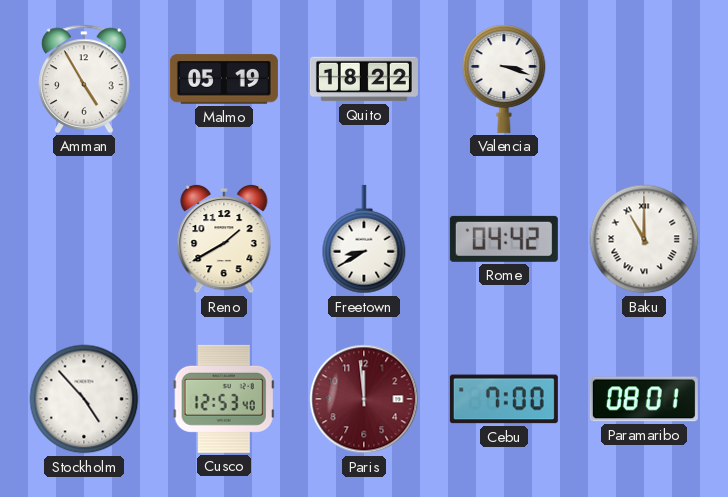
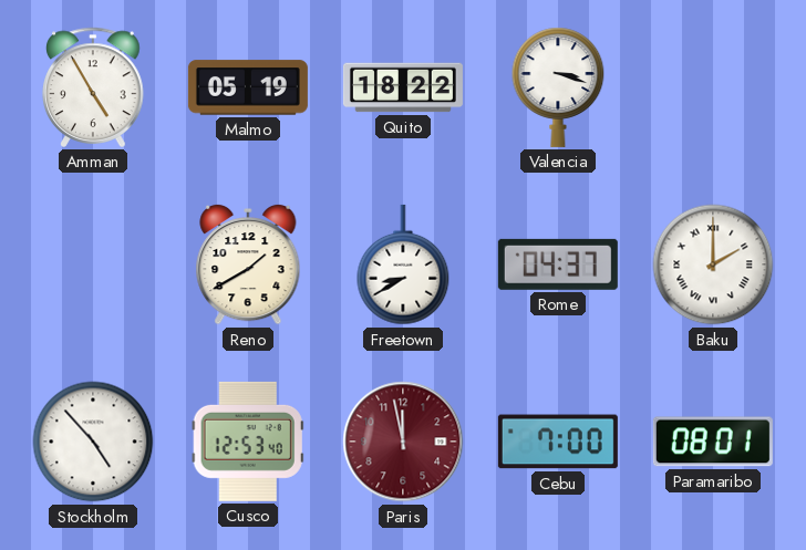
Rome: 04:42 -> 04:37 (558, 264)
Baku: 11:00 -> 2:00 (713, 264)
Paris: 11:59 -> 11:58 (403, 442)
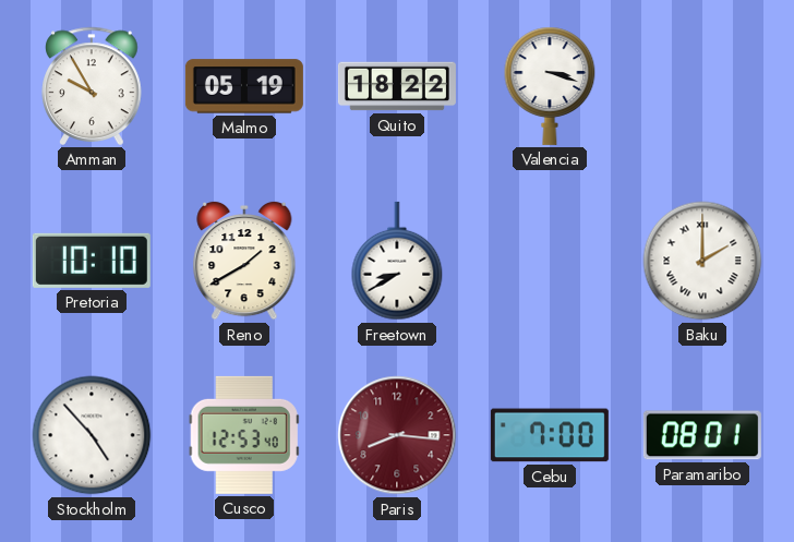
Amman: 4:55 -> 9:55 (92, 86)
Pretoria: none -> 10:10 (92, 261)
Rome: 04:37 -> none (558, 264)
Paris: 11:58 -> 8:16 (397, 435)
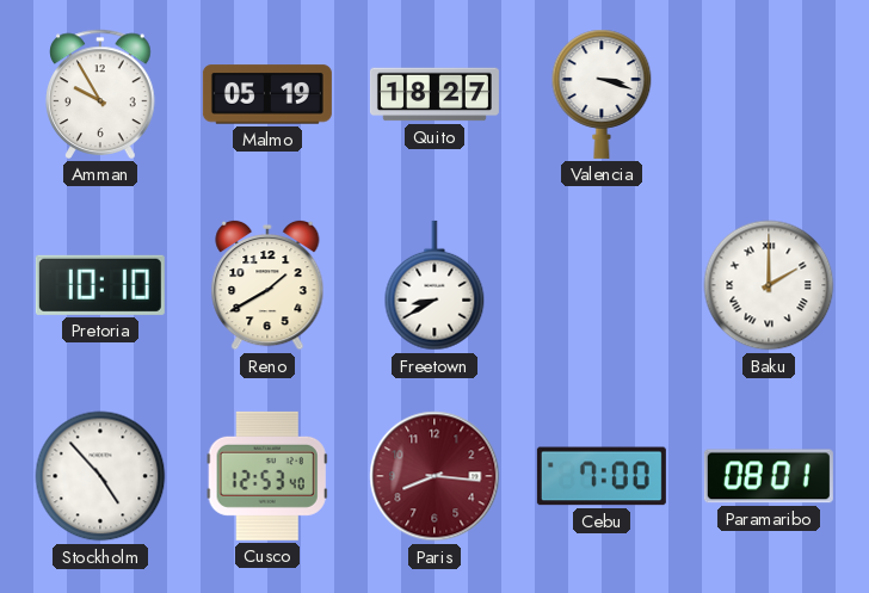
Quito: 18:22 -> 18:27 (434, 94)
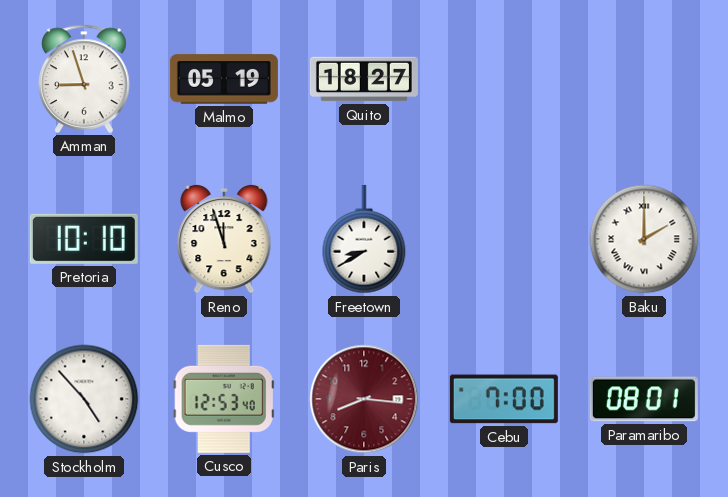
Amman: 9:55 -> 8:57 (84, 79)
Valencia: 3:18 -> none (602, 94)
Reno: 1:40 -> 11:57 (224, 239)
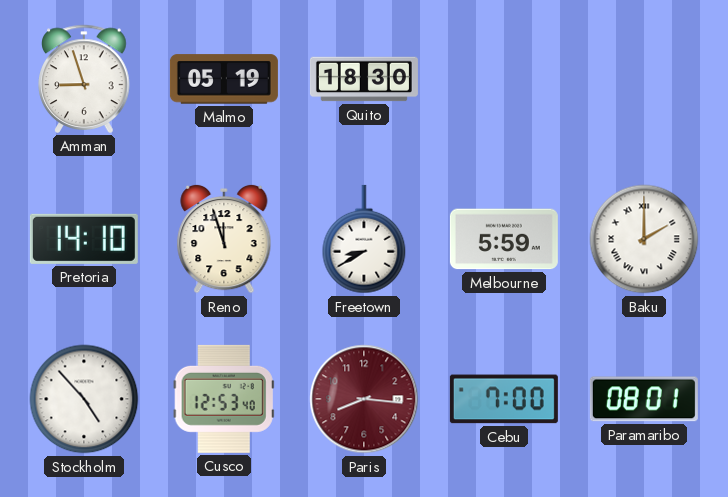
Quito: 18:27 -> 18:30 (364, 79)
Pretoria: 10:10 -> 14:10 (84, 239)
Melbourne: none -> 5:59 (504, 239)
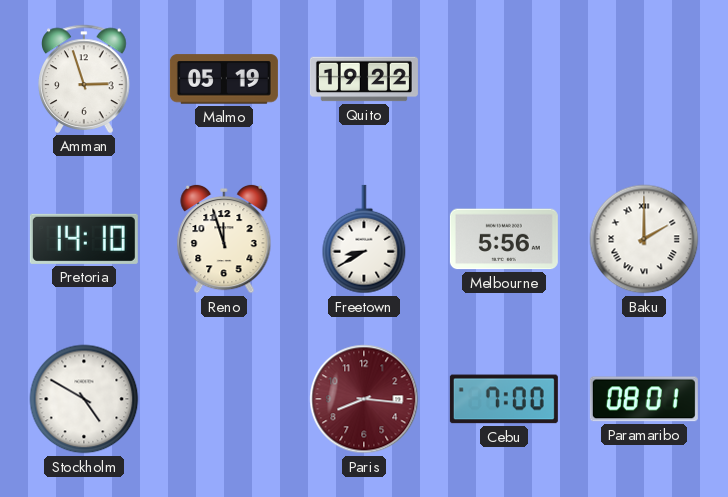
Amman: 8:57 -> 2:57 (84, 79)
Quito: 18:30 -> 19:22 (364, 79)
Melbourne: 5:59 -> 5:56 (504, 239)
Stockholm: 4:53 -> 4:50 (84, 399)
Cusco: 12:53 -> none (224, 399)
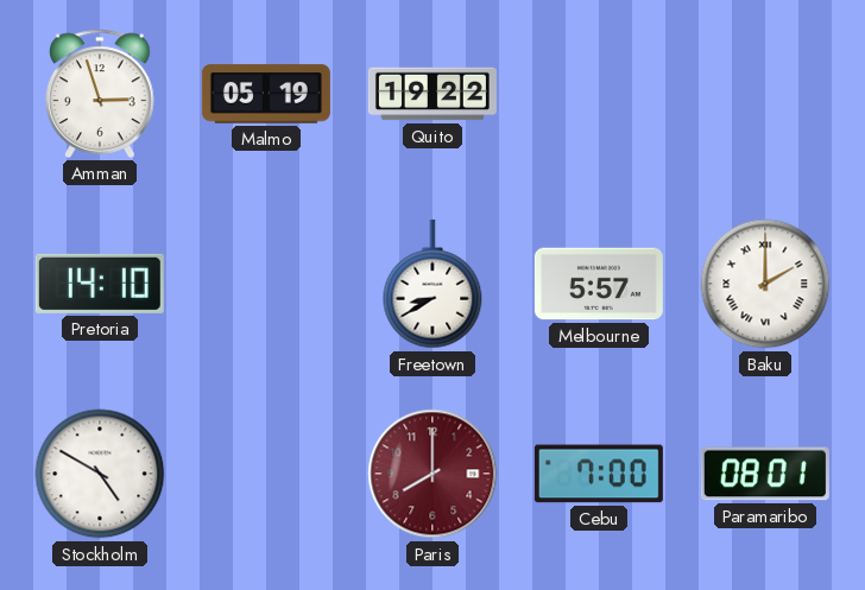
Reno: 11:57 -> none (224, 239)
Melbourne: 5:56 -> 5:57 (599, 284)
Paris: 8:16 -> 8:00 (432, 474)
